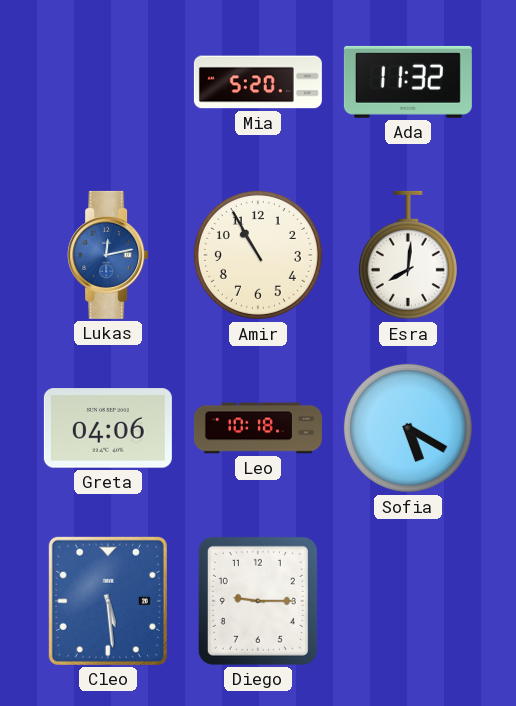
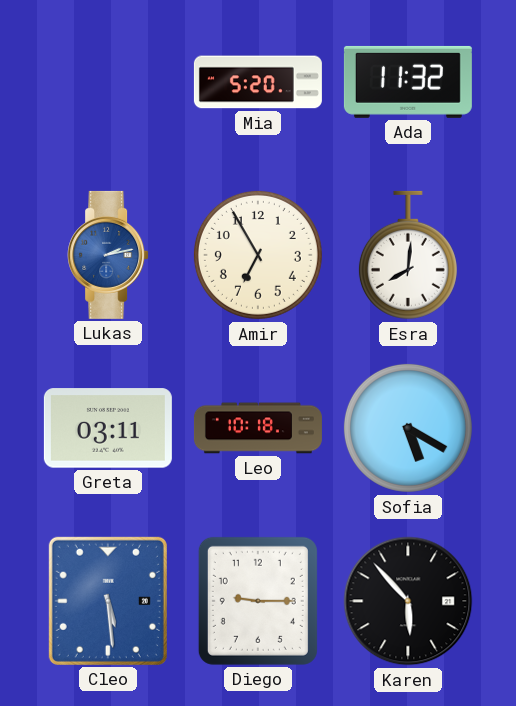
Lukas: 12:13 -> 2:13 (108, 255)
Amir: 10:55 -> 6:55 (258, 255)
Greta: 04:06 -> 03:11 (108, 428)
Karen: none -> 5:53 (408, 601)
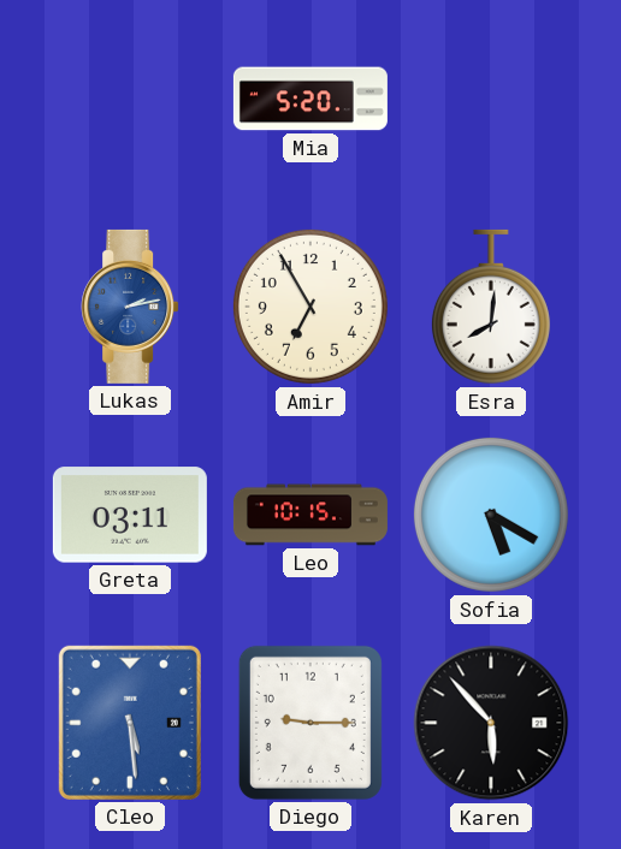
Ada: 11:32 -> none (408, 82)
Leo: 10:18 -> 10:15 (310, 515)
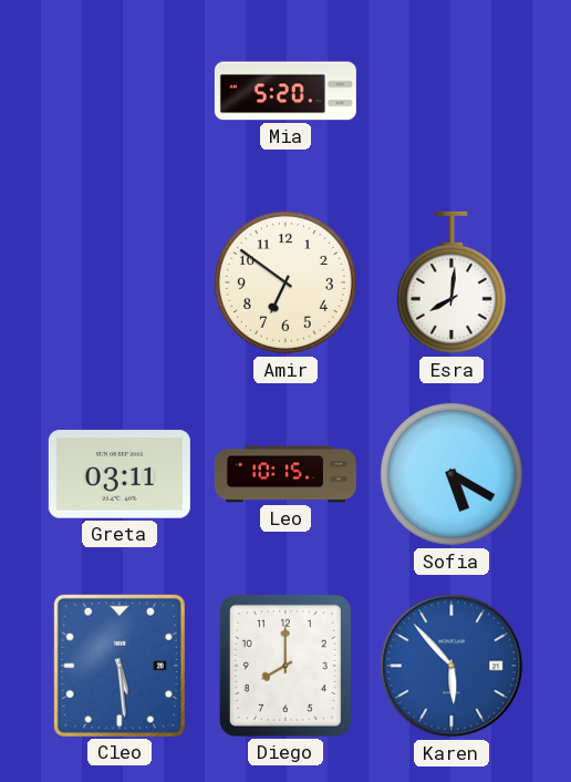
Lukas: 2:13 -> none (130, 307)
Amir: 6:55 -> 6:51 (285, 282)
Diego: 9:15 -> 8:00 (285, 666)
Karen dial: black -> blue (451, 666)
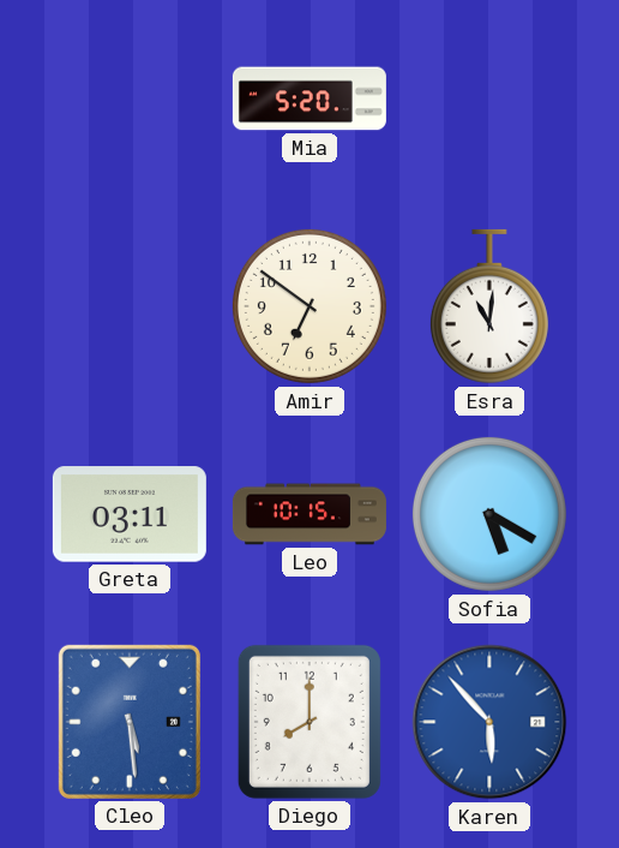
Esra: 8:01 -> 11:01 (489, 306)
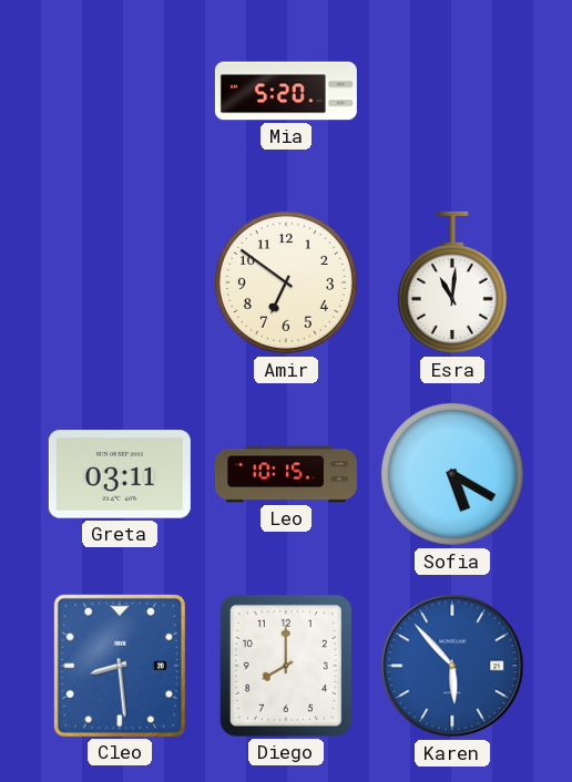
Cleo: 5:29 -> 8:29 (120, 666)
